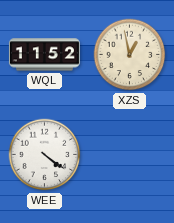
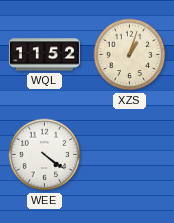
XZS: 12:58 -> 1:03 (130, 55)
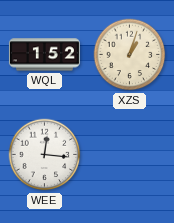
WQL: 11:52 -> 1:52 (44, 55)
WEE: 4:21 -> 12:16 (45, 155)
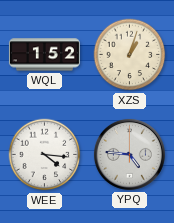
WEE: 12:16 -> 4:16 (45, 155)
YPQ: none -> 4:46 (129, 154)
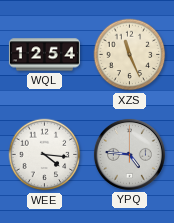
WQL: 1:52 -> 12:54 (44, 55)
XZS: 1:03 -> 11:26 (130, 55)
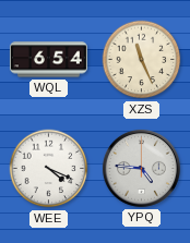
WQL: 12:54 -> 6:54 (48, 60)
WEE: 4:16 -> 4:19 (49, 169)
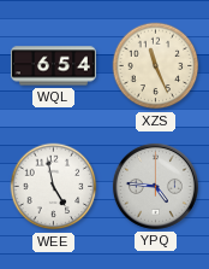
WEE: 4:19 -> 4:58 (54, 187)
